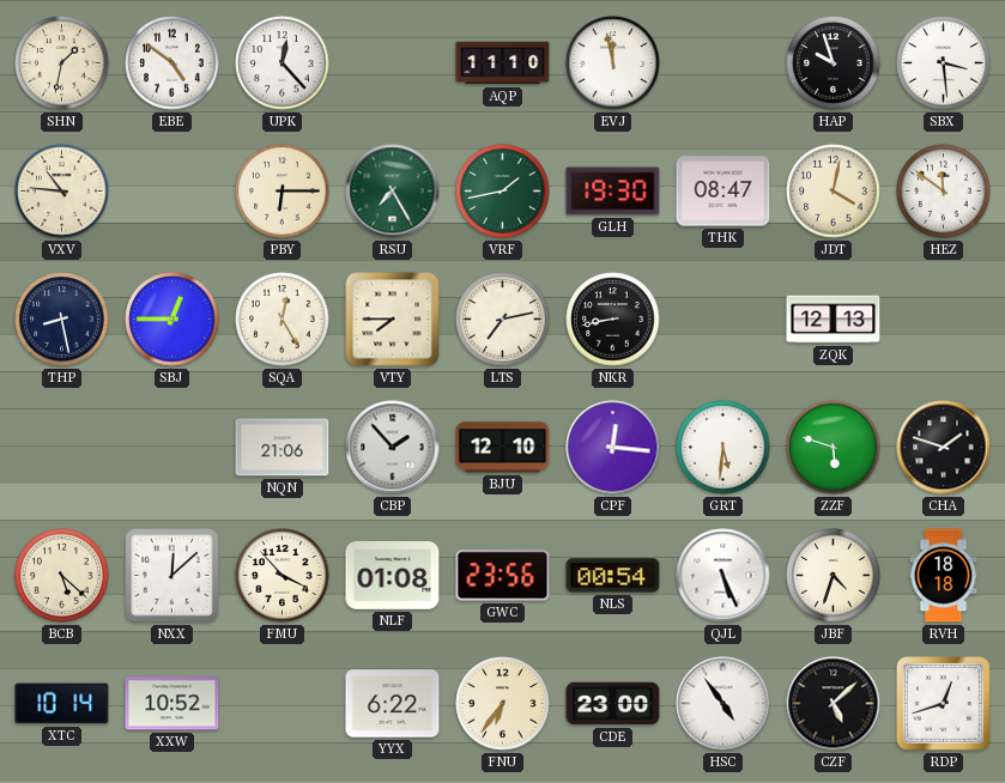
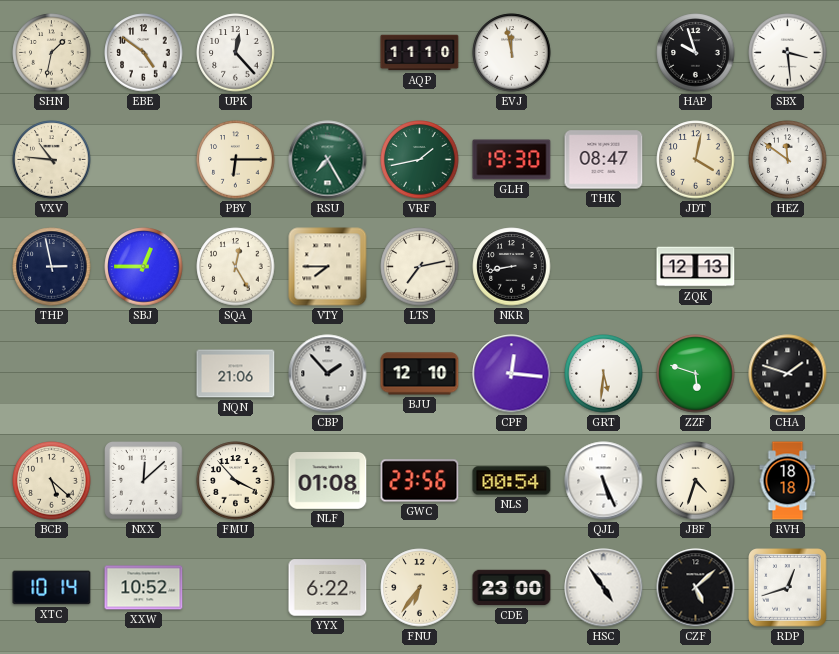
THP: 8:28 -> 2:58 (52, 267)
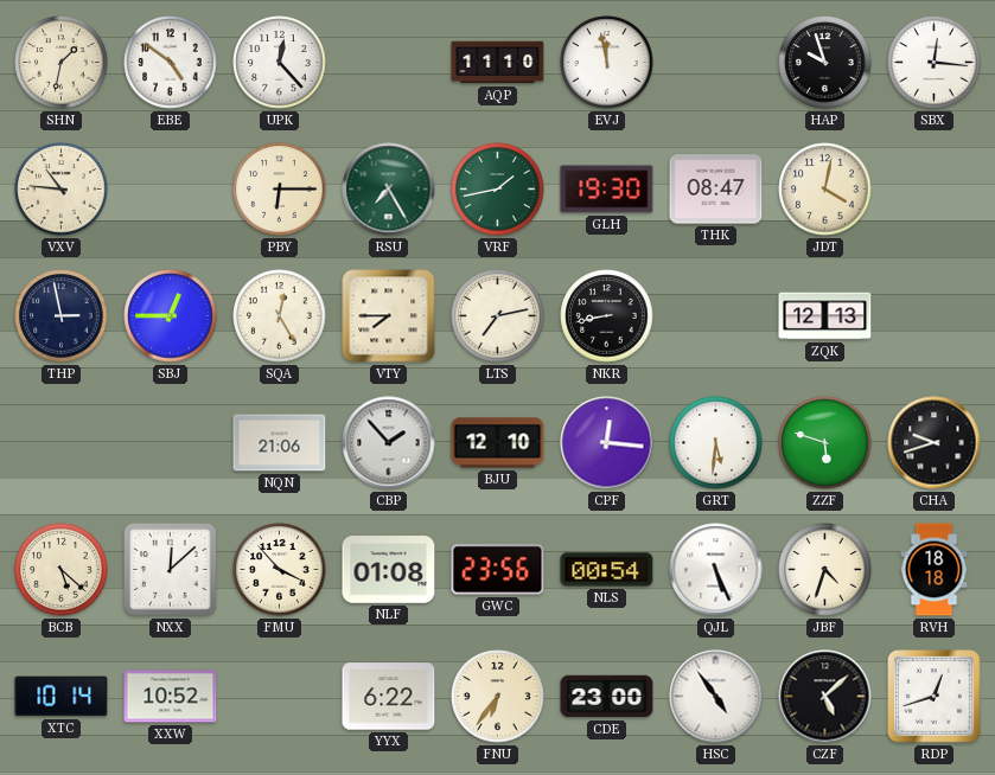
SBX: 3:29 -> 12:16 (935, 63)
HEZ: 11:51 -> none (788, 160)
CHA: 1:48 -> 9:42 (935, 443)
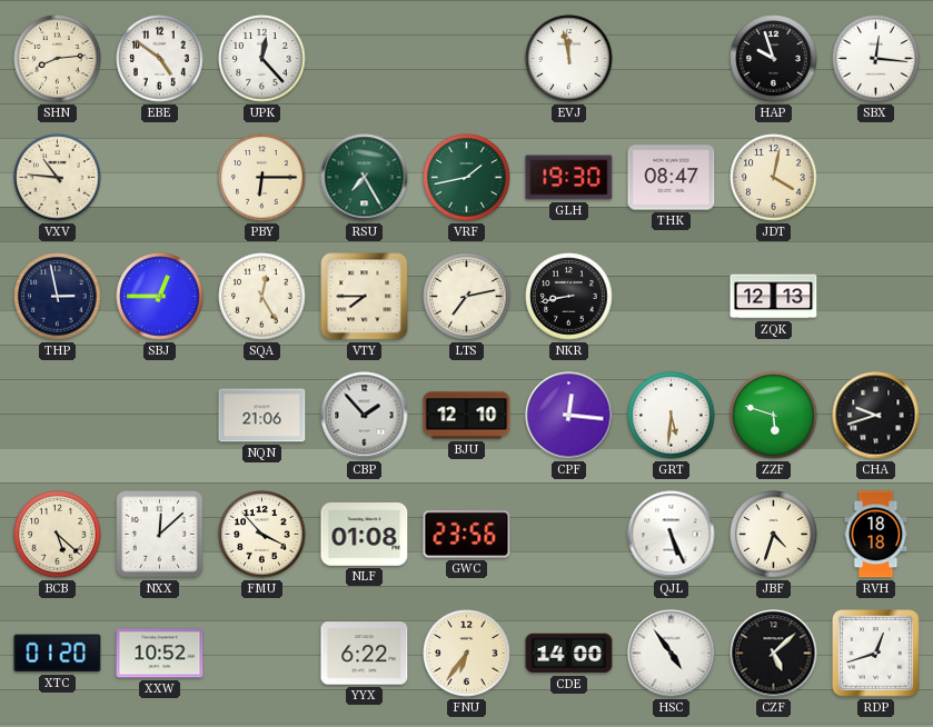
SHN: 1:32 -> 8:14 (58, 59)
AQP: 11:10 -> none (498, 63)
NLS: 00:54 -> none (607, 570)
XTC: 10:14 -> 01:20 (58, 654)
CDE: 23:00 -> 14:00 (569, 654)
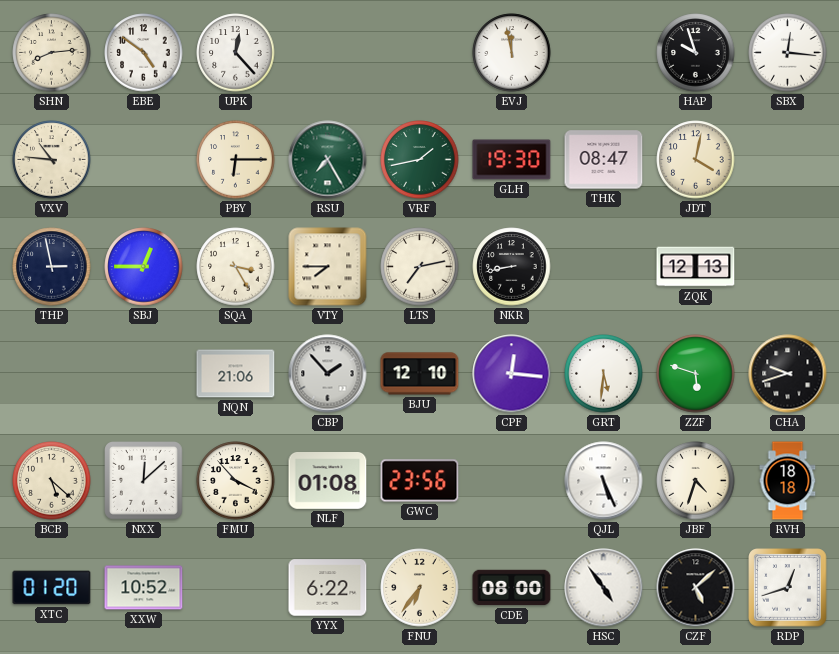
SQA: 12:25 -> 3:25 (236, 267)
CDE: 14:00 -> 08:00 (512, 588)
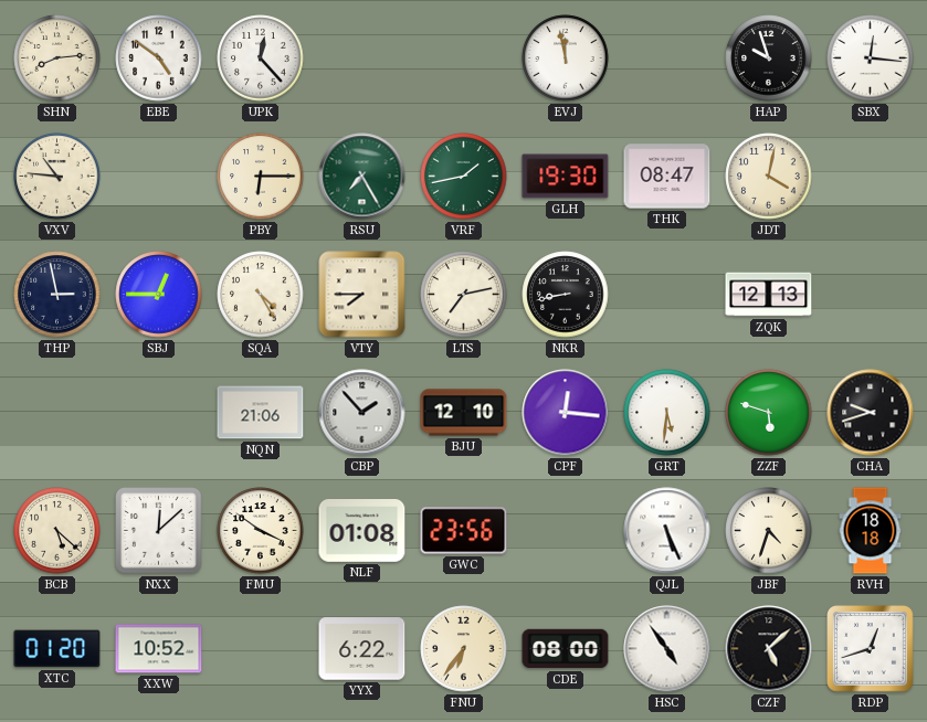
SQA: 3:25 -> 4:25 (261, 295)
FMU: 3:53 -> 3:51 (261, 531)
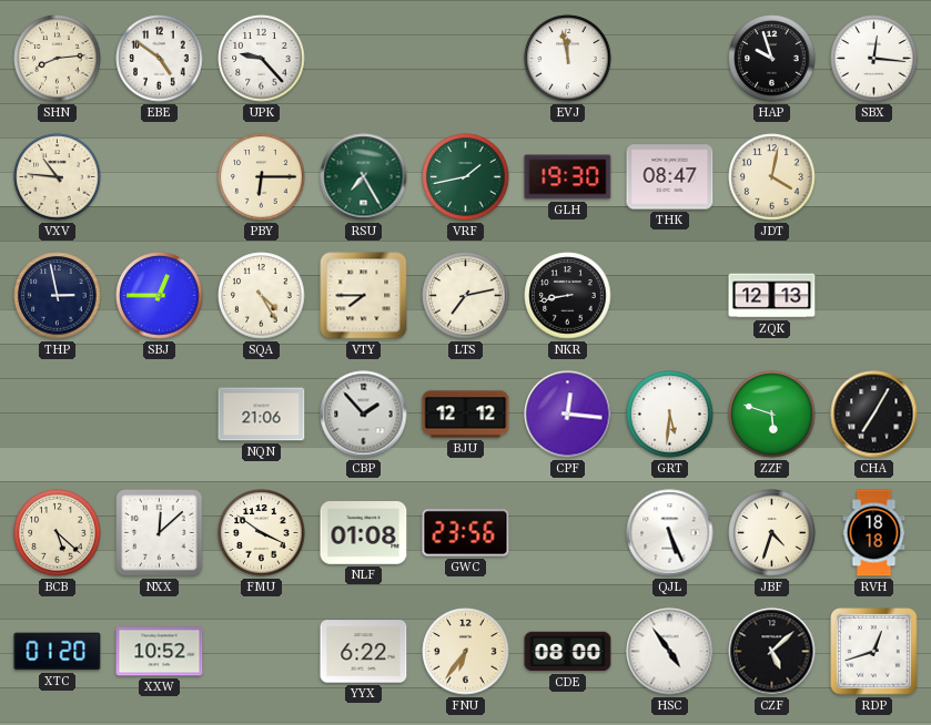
UPK: 12:23 -> 9:23 (262, 59)
BJU: 12:10 -> 12:12 (466, 415)
CHA: 9:42 -> 7:05 (874, 415)
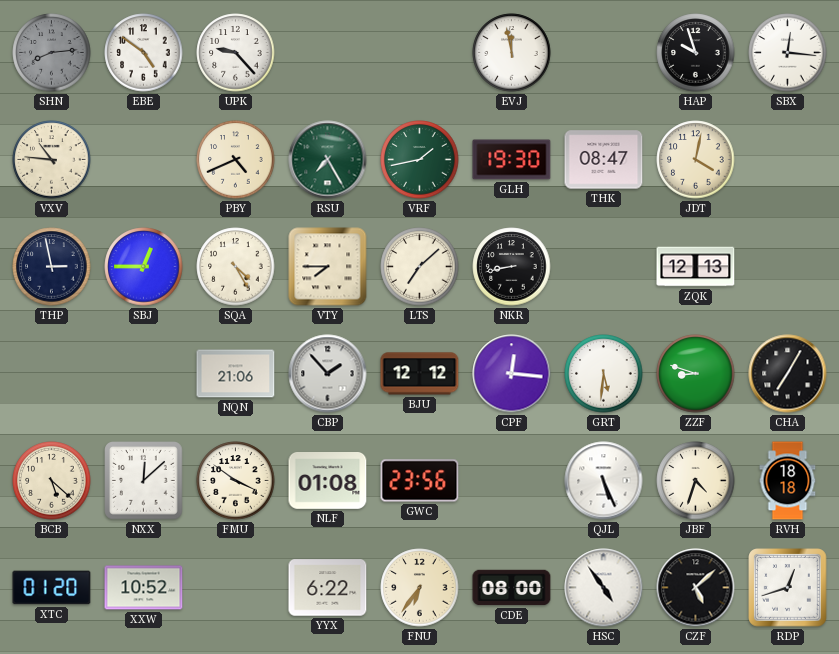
SHN dial: cream -> grey (52, 53)
PBY: 6:15 -> 4:41 (236, 160)
LTS: 7:13 -> 7:08 (420, 267)
ZZF: 5:48 -> 8:48 (696, 374)
